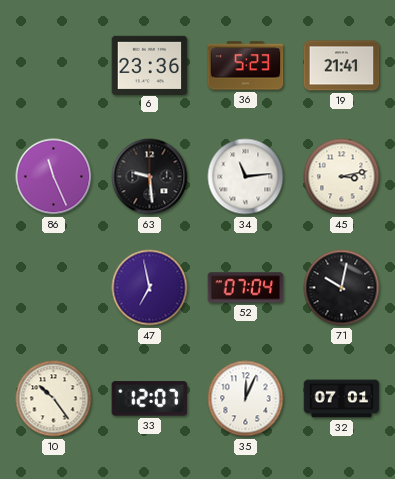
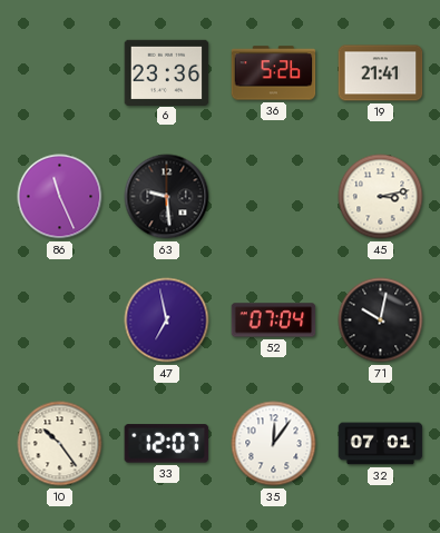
36: 5:23 -> 5:26 (274, 73)
34: 11:14 -> none (246, 177)
35: 12:04 -> 12:06 (274, 444)
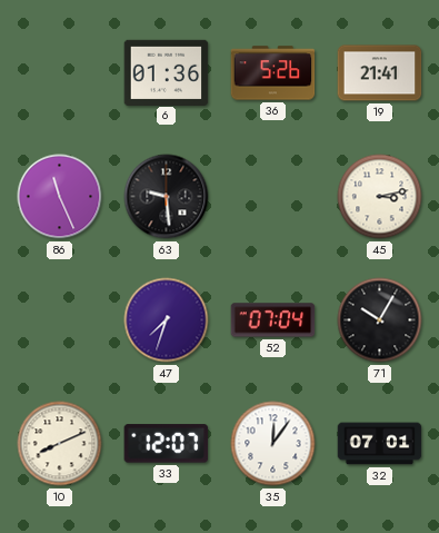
6: 23:36 -> 01:36 (167, 72)
47: 6:58 -> 7:33 (167, 320)
71: 10:02 -> 10:05 (380, 320)
10: 10:24 -> 8:11 (60, 444)
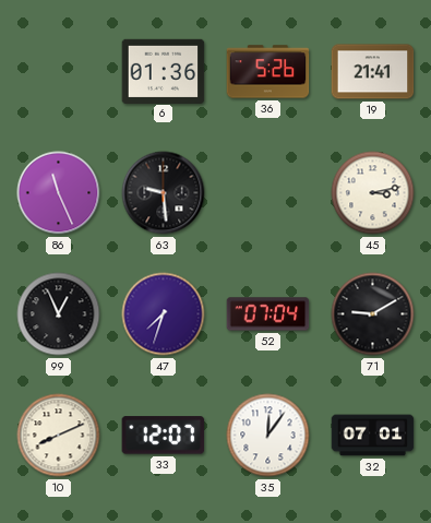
99: none -> 12:56 (59, 314)
71: 10:05 -> 9:10 (373, 314)
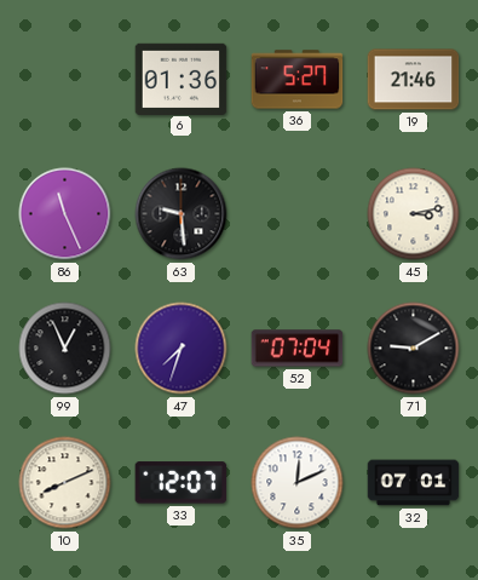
36: 5:26 -> 5:27 (298, 80)
19: 21:41 -> 21:46 (414, 80)
35: 12:06 -> 12:11 (298, 483)
